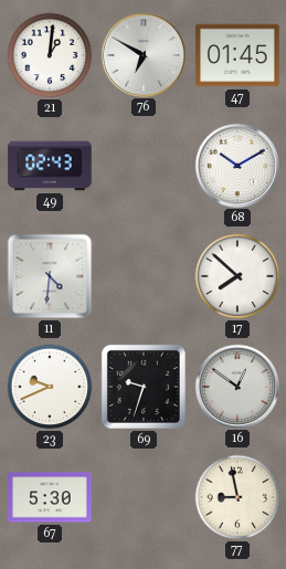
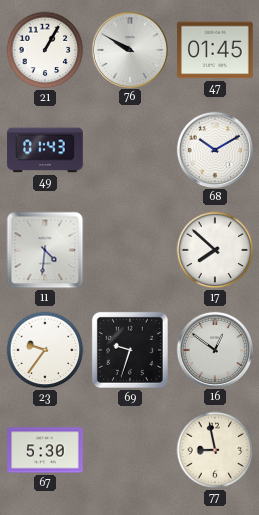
21: 1:01 -> 1:05 (45, 50)
76: 6:50 -> 9:50 (129, 49)
49: 02:43 -> 01:43 (45, 150)
23: 9:41 -> 9:36 (45, 350)
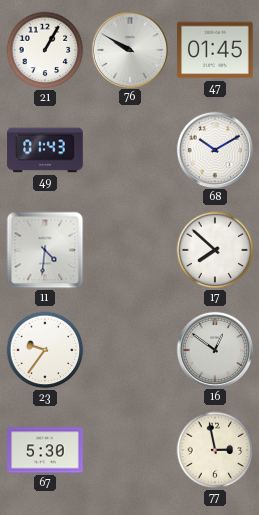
69: 9:33 -> none (130, 350)
77: 8:58 -> 2:58 (215, 450)
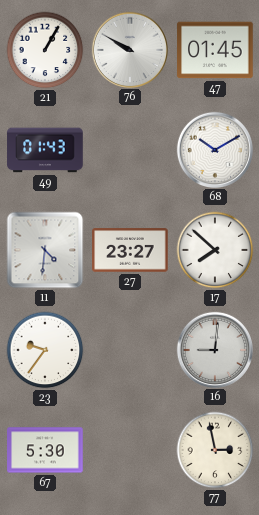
27: none -> 23:27 (130, 250)
16: 12:51 -> 9:01 (214, 349)
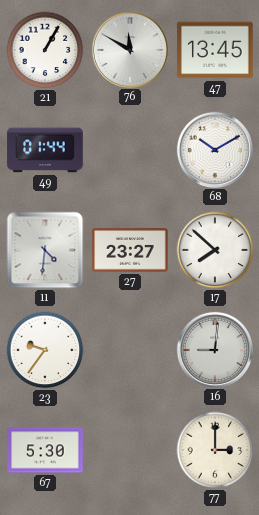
76: 9:50 -> 11:50 (129, 49)
47: 01:45 -> 13:45 (215, 50)
49: 01:43 -> 01:44 (45, 150)
77: 2:58 -> 3:00 (215, 450)
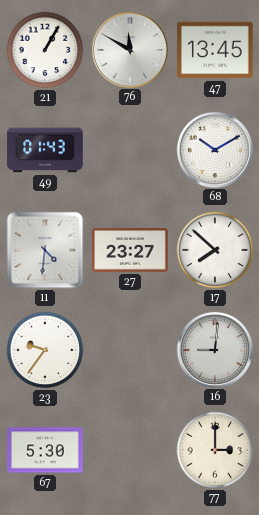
49: 01:44 -> 01:43 (45, 150)
